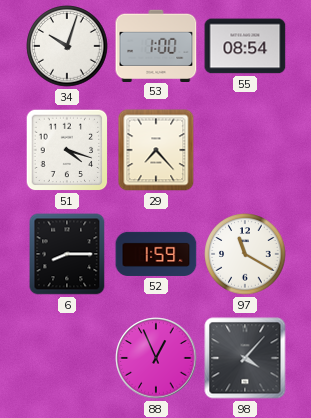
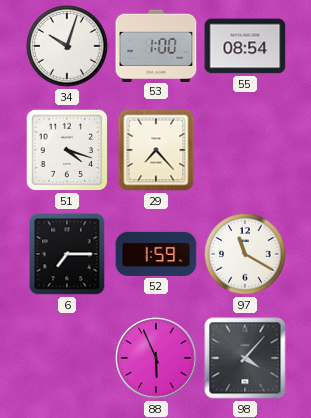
6: 8:15 -> 7:15 (67, 254)
88: 12:56 -> 5:56 (156, 358)
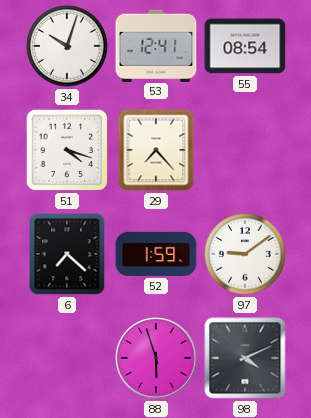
53: 1:00 -> 12:41 (156, 45)
6: 7:15 -> 7:22 (67, 254)
97: 11:20 -> 9:09 (245, 254)
88: 5:56 -> 5:57 (156, 358)
98: 4:07 -> 4:11 (245, 358)
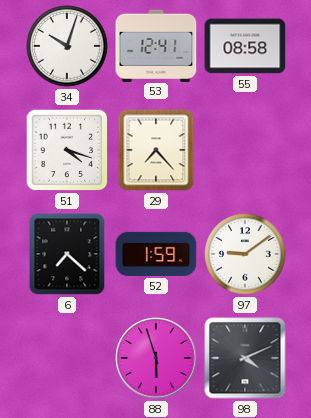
55: 08:54 -> 08:58 (245, 46)
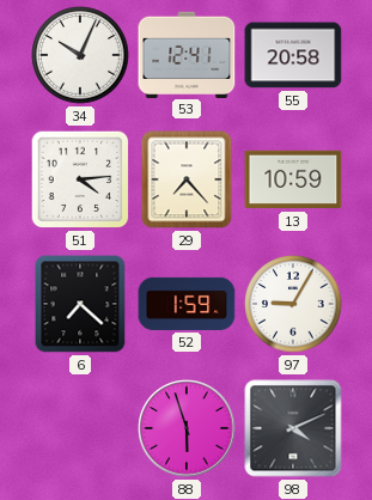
34: 10:03 -> 10:04 (80, 55)
55: 08:58 -> 20:58 (293, 55)
51: 4:18 -> 4:14 (80, 179)
13: none -> 10:59 (293, 179)
97: 9:09 -> 9:05 (293, 304)
